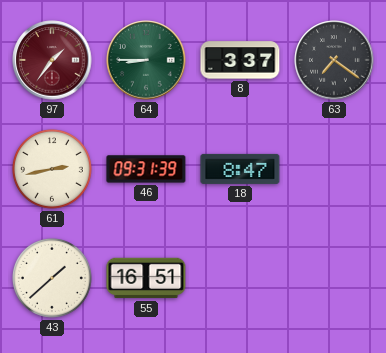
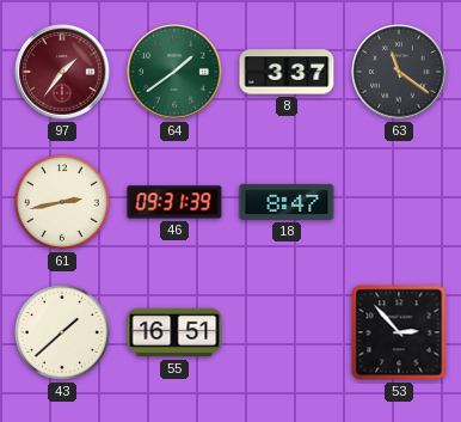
64: 8:45 -> 1:39 (174, 72)
63: 7:21 -> 11:21 (399, 72)
53: none -> 2:53 (399, 332)
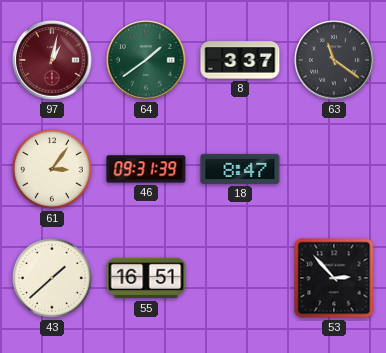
97: 1:36 -> 1:02 (52, 60)
61: 2:43 -> 3:06 (52, 169)
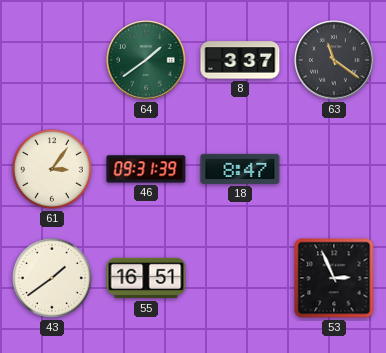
97: 1:02 -> none (52, 60)
43: 1:38 -> 1:39 (52, 278)
53: 2:53 -> 2:56 (334, 278)
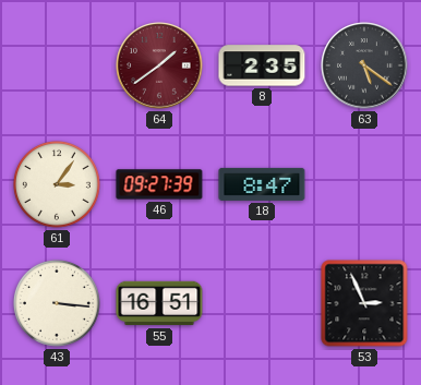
64 dial: green -> burgundy (159, 65)
8: 3:37 -> 2:35 (262, 65)
63: 11:21 -> 5:21 (364, 65)
46: 09:31 -> 09:27 (159, 184)
43: 1:39 -> 3:16 (57, 303)
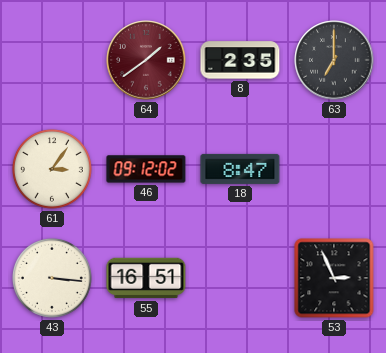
63: 5:21 -> 7:00 (334, 60)
46: 09:27 -> 09:12 (146, 169)
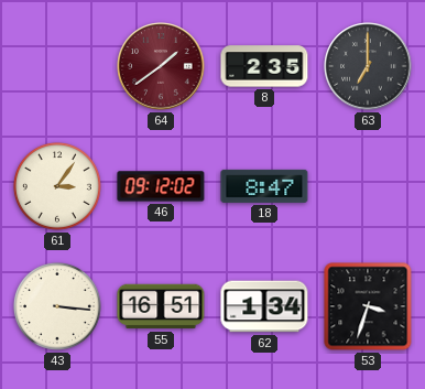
62: none -> 1:34 (264, 306)
53: 2:56 -> 3:33 (368, 306)
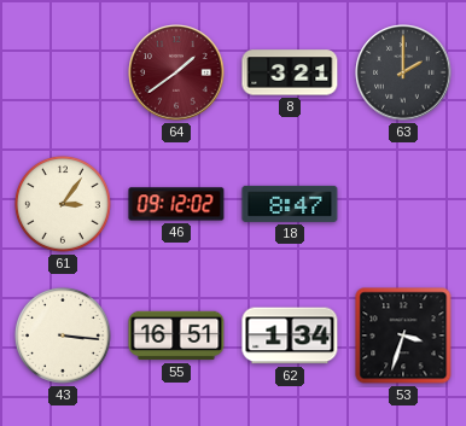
8: 2:35 -> 3:21 (290, 72)
63: 7:00 -> 2:00 (403, 72)
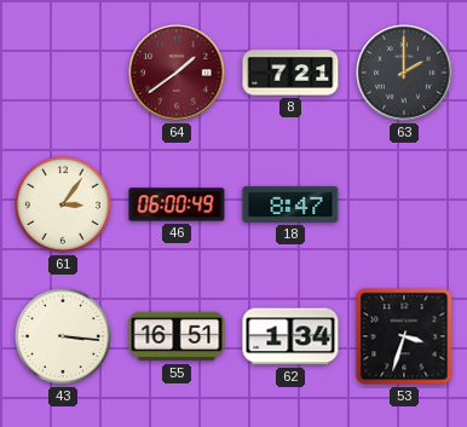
8: 3:21 -> 7:21 (290, 73)
46: 09:12 -> 06:00 (177, 204)
